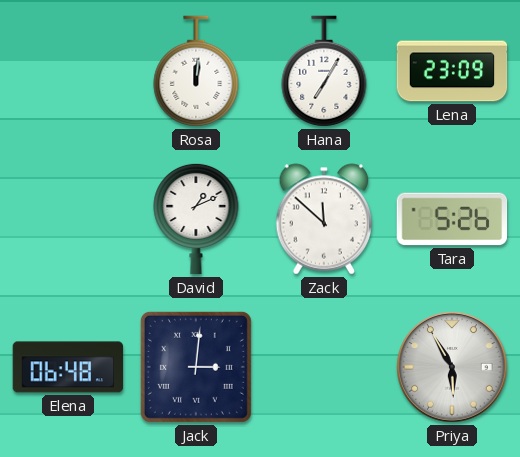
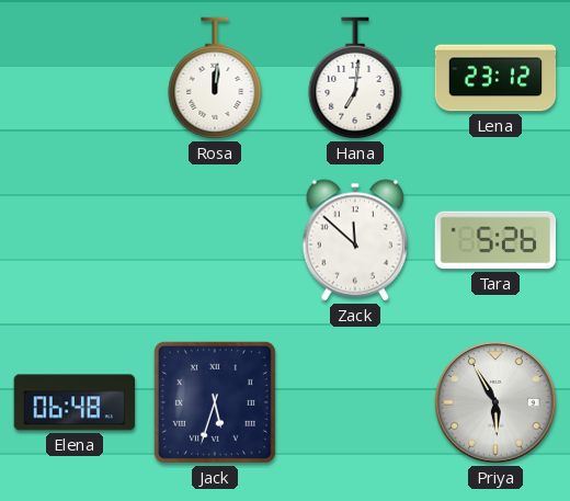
Hana: 7:05 -> 7:01 (355, 78)
Lena: 23:09 -> 23:12 (495, 78)
David: 1:11 -> none (196, 219)
Jack: 3:01 -> 5:33 (215, 402)
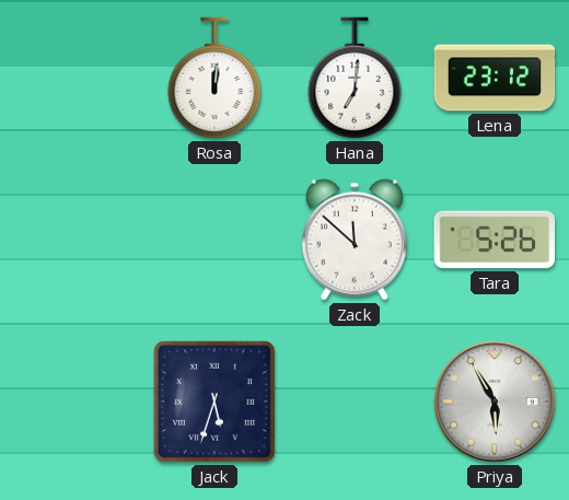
Elena: 06:48 -> none (75, 402)
